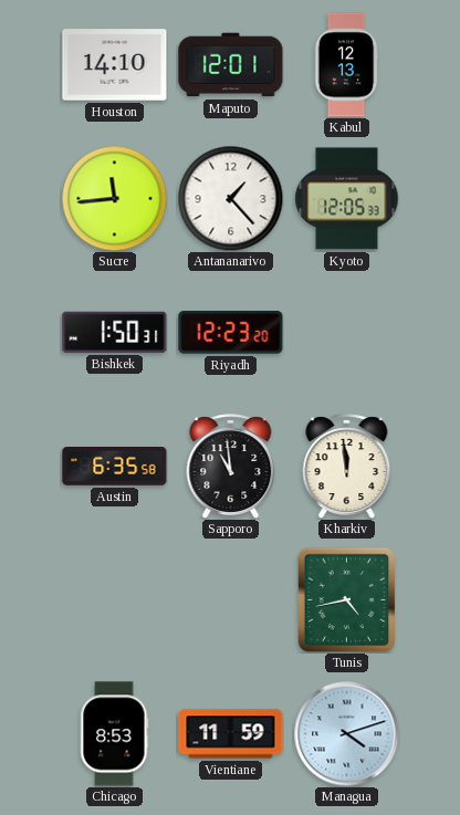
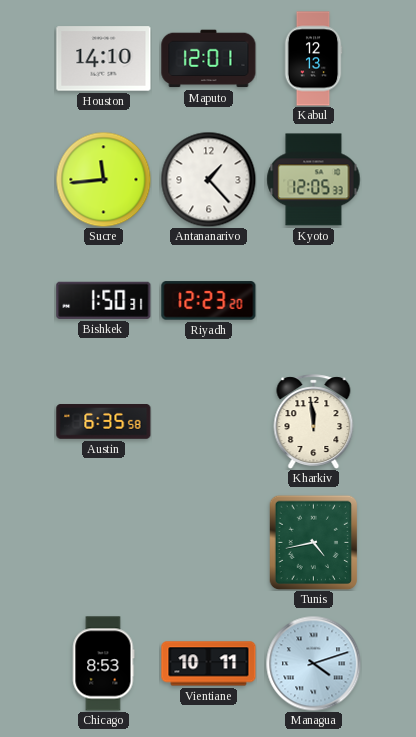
Sapporo: 10:59 -> none (231, 466)
Vientiane: 11:59 -> 10:11 (209, 664)
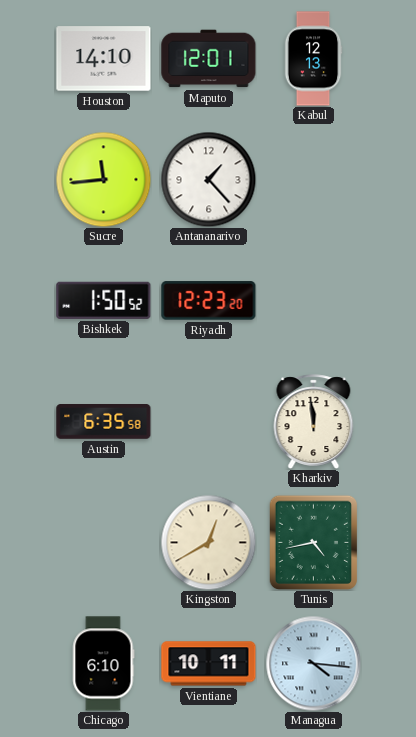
Kyoto: 12:05 -> none (314, 180)
Bishkek: 1:50:31 -> 1:50:52 (104, 300)
Kingston: none -> 12:40 (208, 542)
Chicago: 8:53 -> 6:10 (104, 664)
Managua: 4:12 -> 4:16 (313, 663)
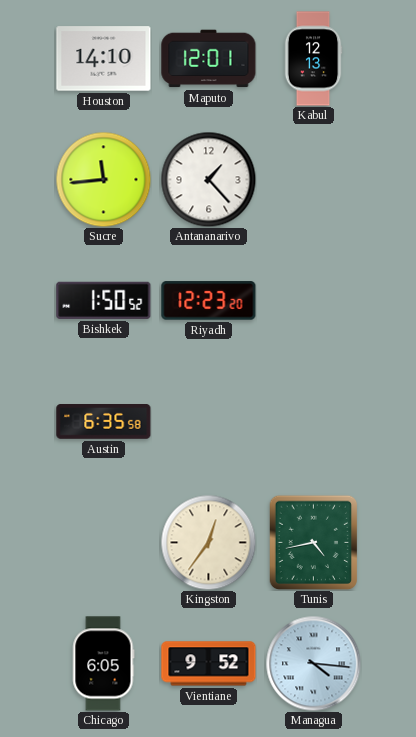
Kharkiv: 11:59 -> none (314, 421)
Kingston: 12:40 -> 12:36 (208, 542)
Chicago: 6:10 -> 6:05 (104, 664)
Vientiane: 10:11 -> 9:52 (209, 664)
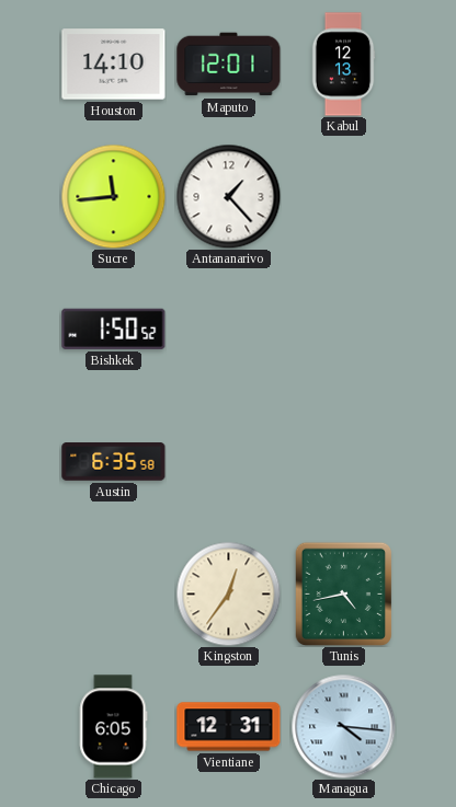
Riyadh: 12:23 -> none (209, 301)
Vientiane: 9:52 -> 12:31 (229, 727)
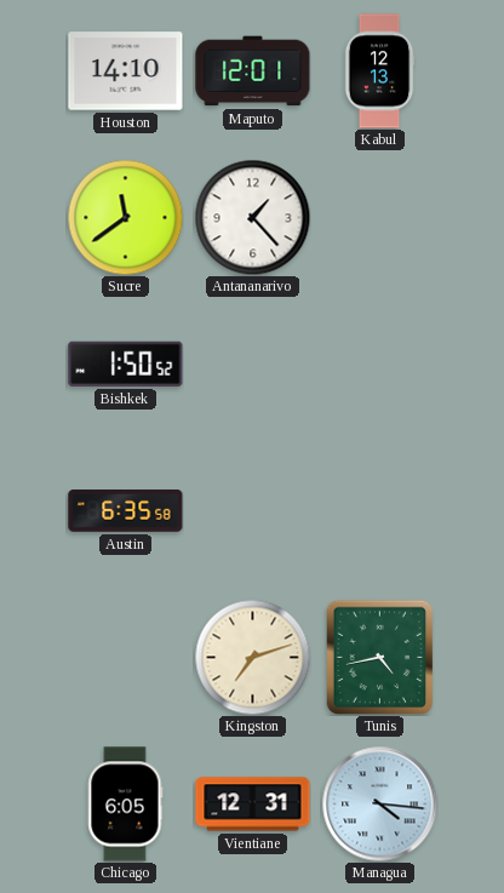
Sucre: 11:44 -> 11:39 (125, 217)
Kingston: 12:36 -> 7:12 (252, 657)
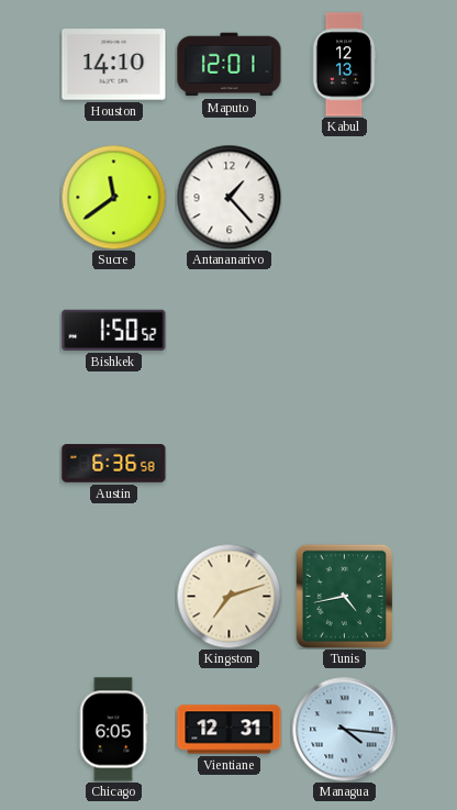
Austin: 6:35 -> 6:36 (114, 464)
